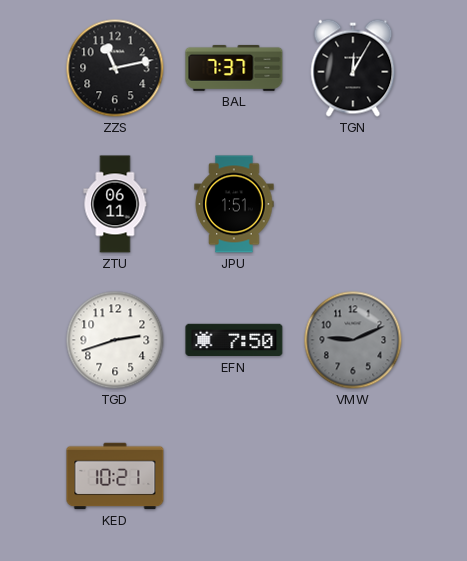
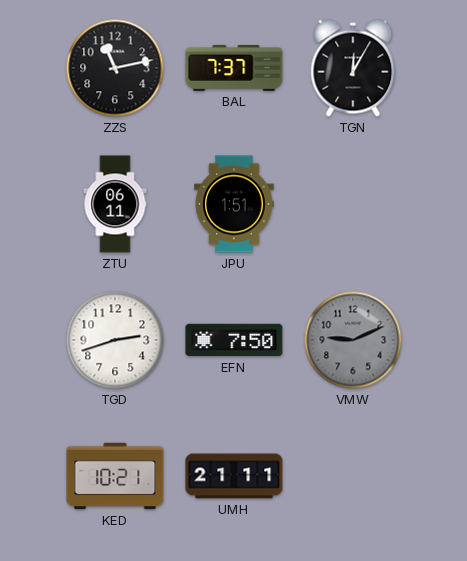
UMH: none -> 21:11 (234, 476)
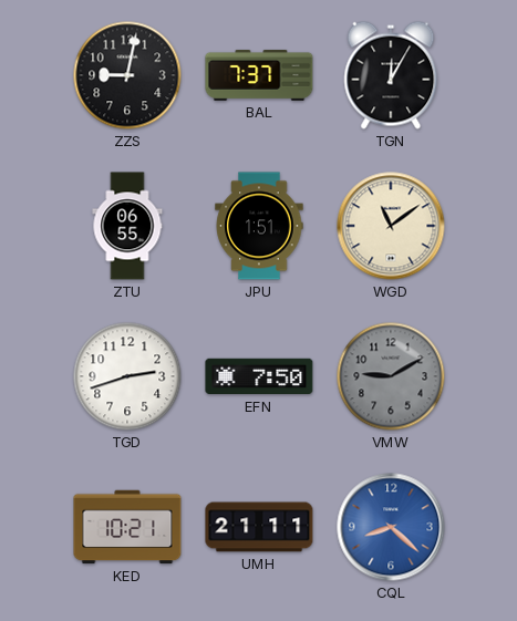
ZZS: 11:13 -> 9:02 (127, 75)
ZTU: 06:11 -> 06:55 (127, 226)
WGD: none -> 11:09 (391, 226)
VMW: 9:11 -> 9:10 (391, 376)
CQL: none -> 8:22 (391, 527)
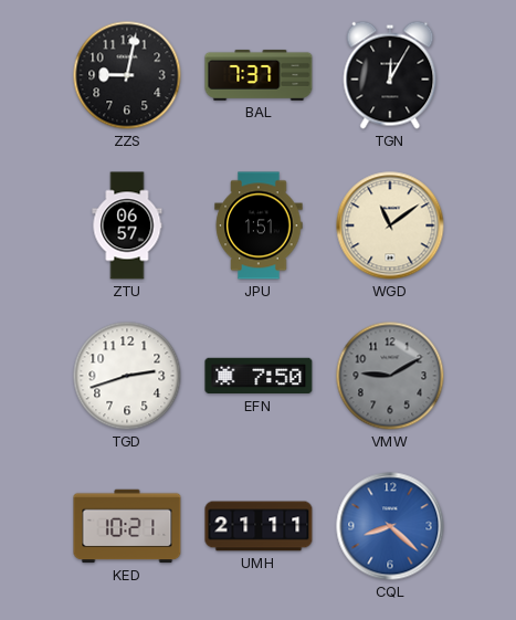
ZTU: 06:55 -> 06:57 (127, 225)
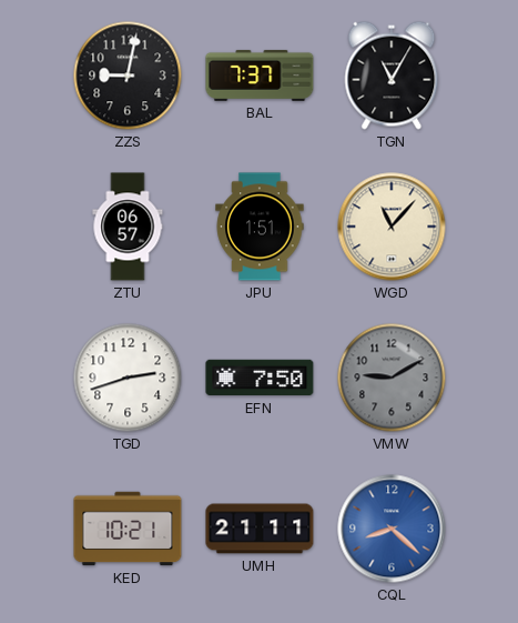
TGN: 12:05 -> 11:05 (392, 76)
WGD: 11:09 -> 11:07 (392, 227)
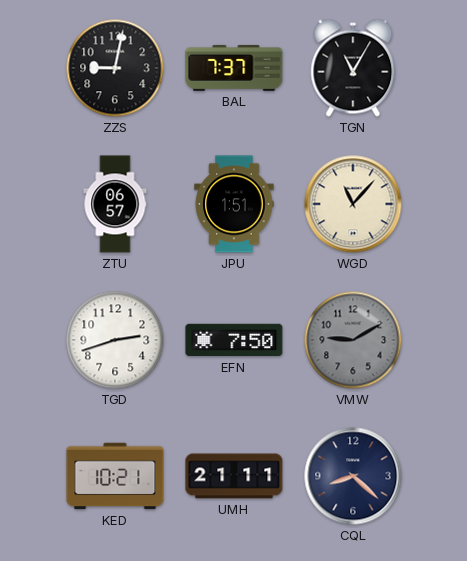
CQL dial: blue -> navy (353, 476)
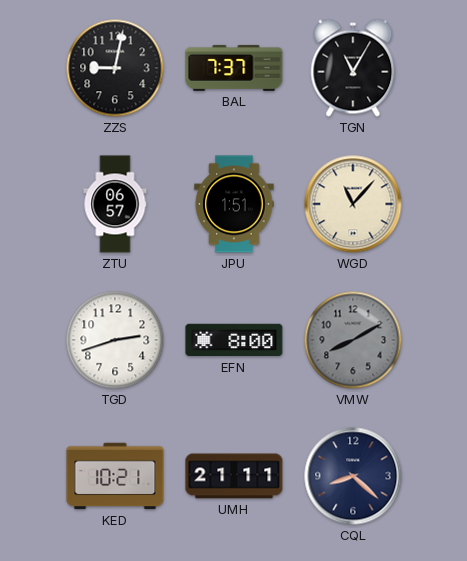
EFN: 7:50 -> 8:00 (234, 340)
VMW: 9:10 -> 8:10 (353, 340)
